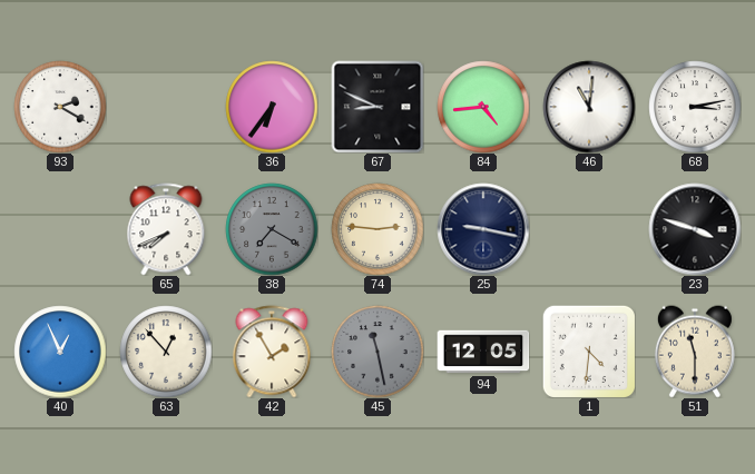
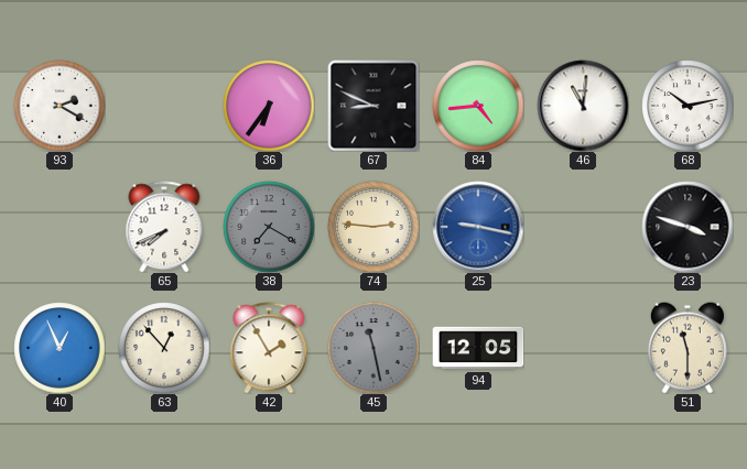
68: 3:13 -> 10:13 (688, 106)
25 dial: navy -> blue (478, 227)
1: 4:31 -> none (589, 352)
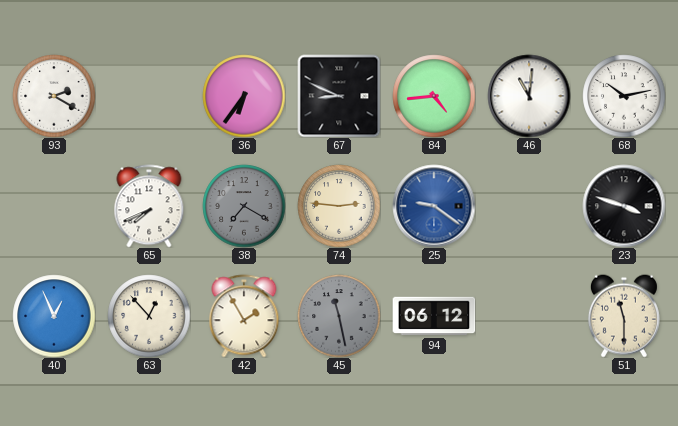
25: 9:17 -> 9:21 (434, 206)
94: 12:05 -> 06:12 (434, 316)
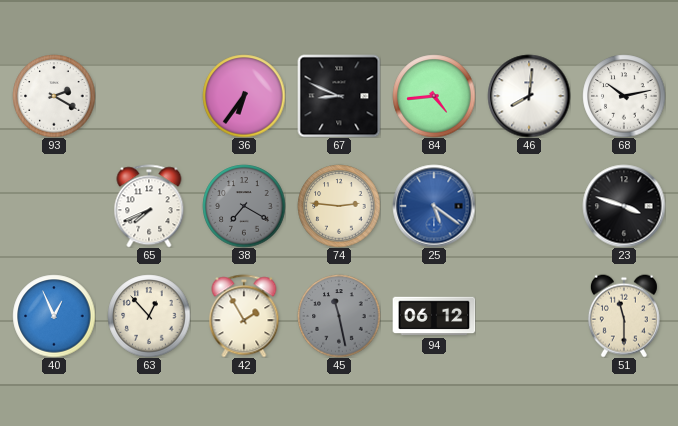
46: 11:01 -> 8:01 (529, 96)
25: 9:21 -> 5:21 (434, 206)
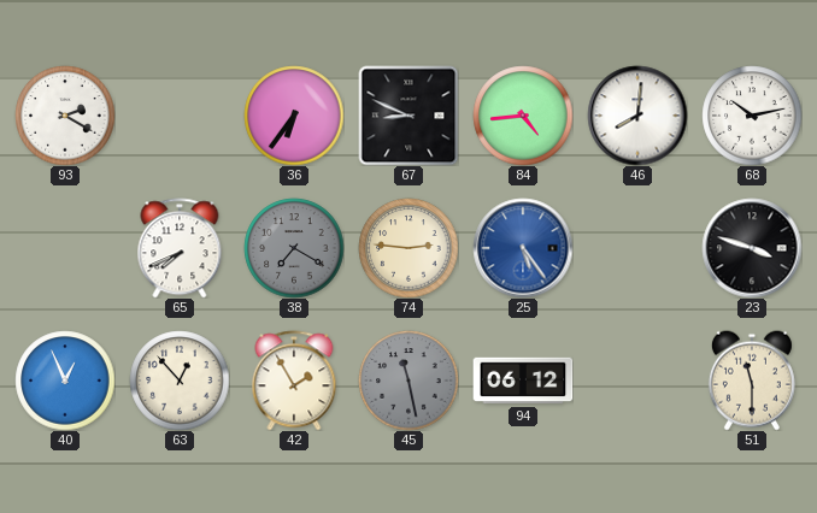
25: 5:21 -> 5:24 (523, 248)
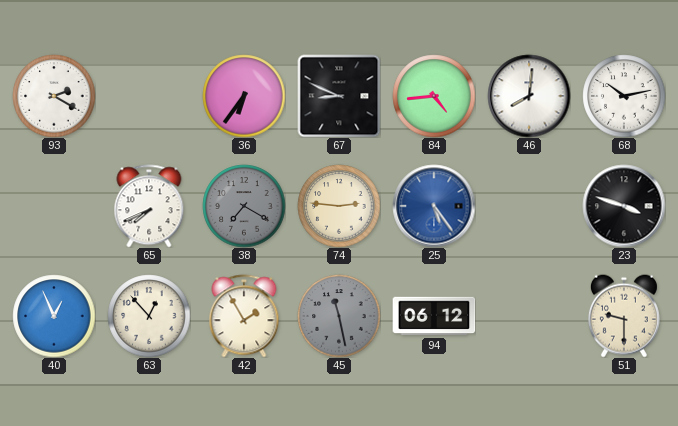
51: 11:30 -> 9:30 (624, 316)
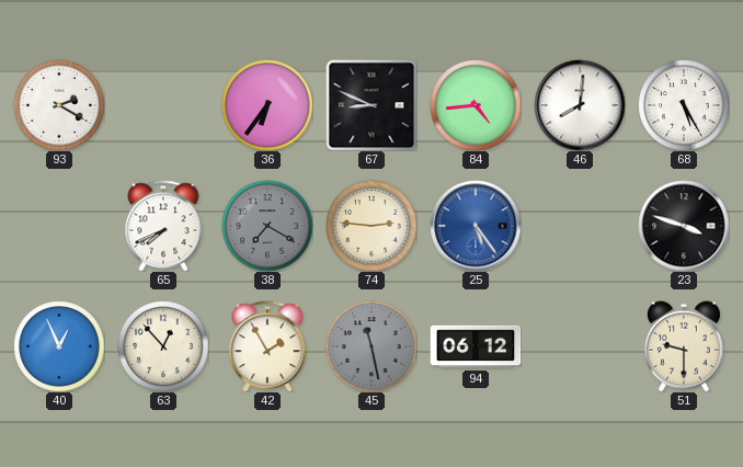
68: 10:13 -> 5:25 (684, 105)
